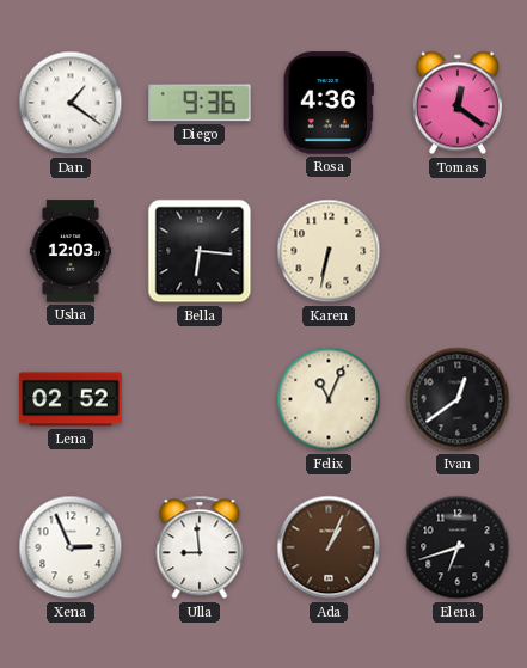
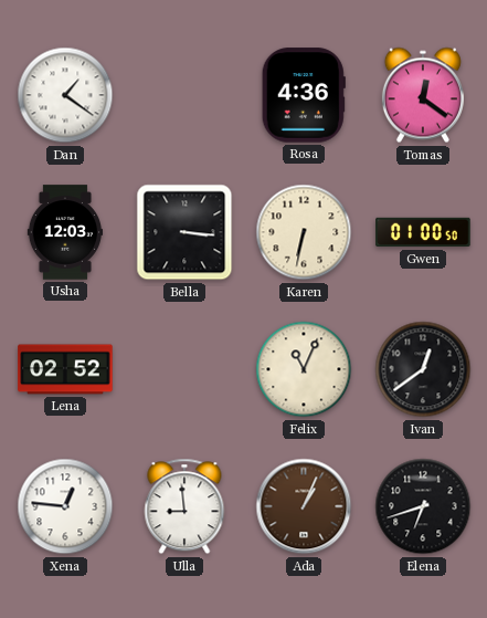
Diego: 9:36 -> none (200, 103)
Bella: 6:16 -> 3:16 (184, 232)
Gwen: none -> 01:00 (423, 232)
Xena: 2:56 -> 12:46 (65, 506)
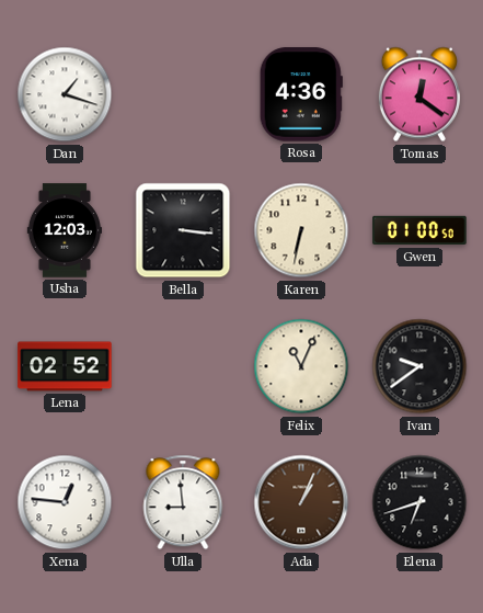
Dan: 1:21 -> 1:18 (65, 94)
Ivan: 12:39 -> 9:39 (419, 366)
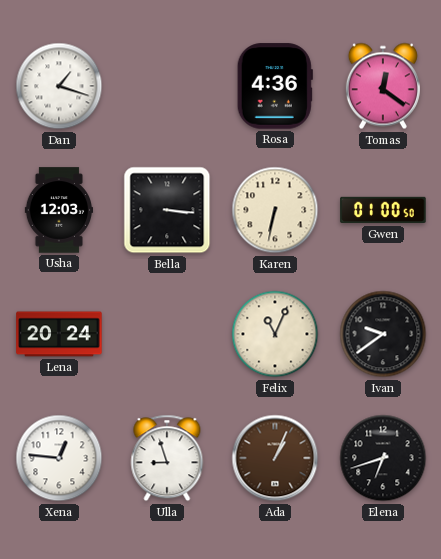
Lena: 02:52 -> 20:24 (59, 334)
Ulla: 8:59 -> 8:57 (167, 458)
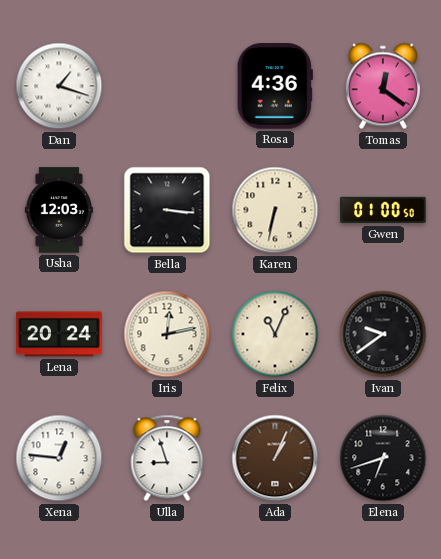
Iris: none -> 12:13 (167, 334)
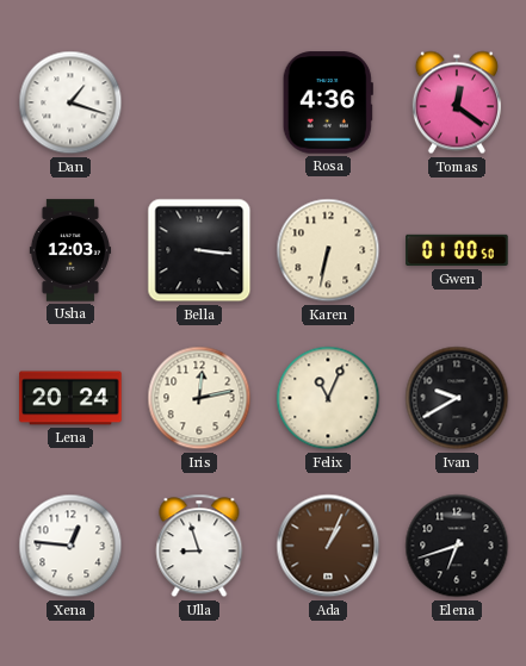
Ivan: 9:39 -> 9:40 (457, 398)
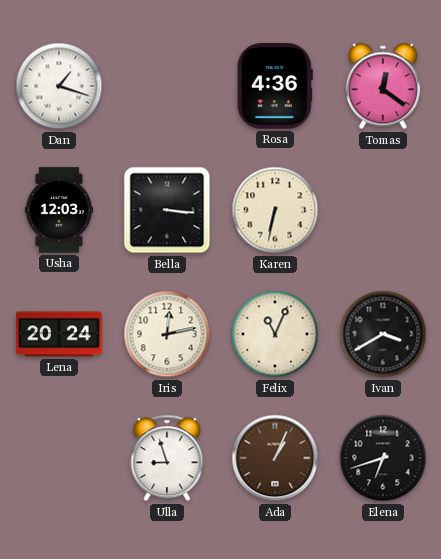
Gwen: 01:00 -> none (457, 250)
Ivan: 9:40 -> 3:40 (383, 334)
Xena: 12:46 -> none (70, 546)
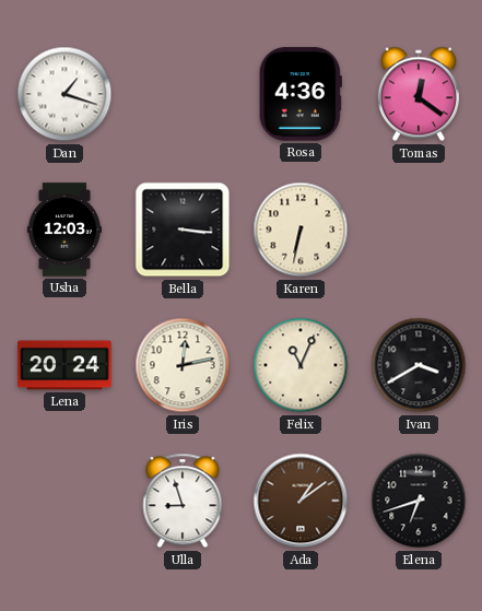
Ada: 1:04 -> 1:09 (301, 501)
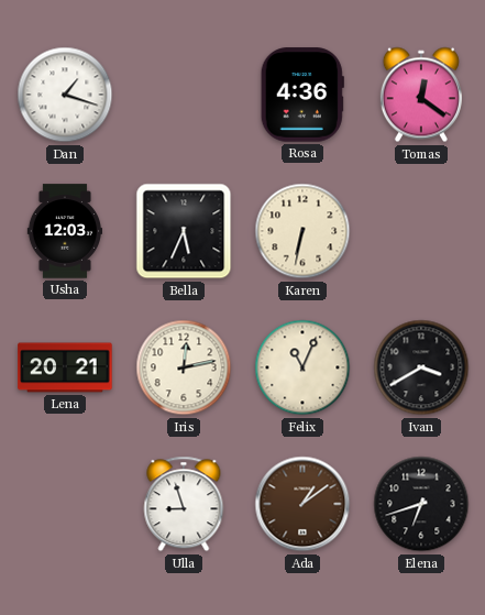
Bella: 3:16 -> 5:34 (184, 231)
Lena: 20:24 -> 20:21 (65, 367)
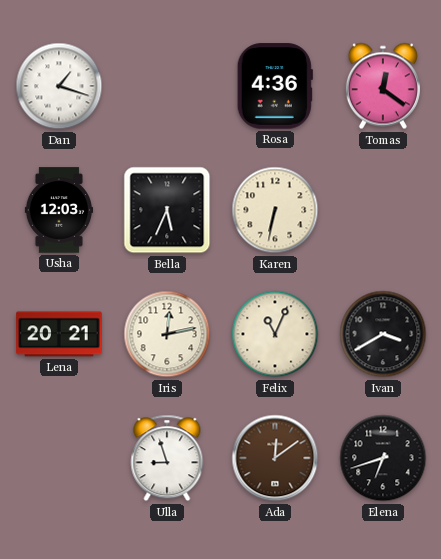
Ada: 1:09 -> 12:09 (275, 458)
